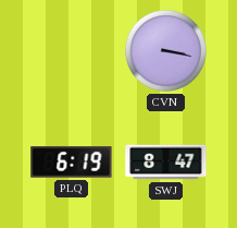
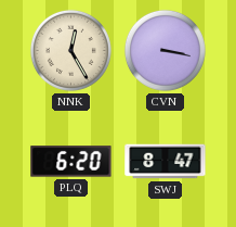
NNK: none -> 12:25 (70, 50)
PLQ: 6:19 -> 6:20 (71, 162)
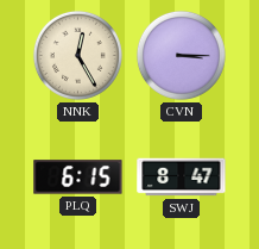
CVN: 3:17 -> 3:15 (181, 55)
PLQ: 6:20 -> 6:15 (78, 178)
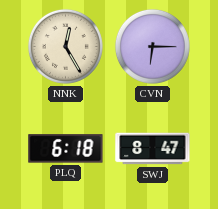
CVN: 3:15 -> 6:15 (152, 46)
PLQ: 6:15 -> 6:18 (66, 149)
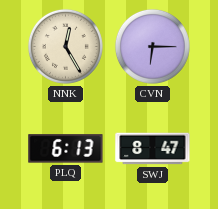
PLQ: 6:18 -> 6:13 (66, 149)
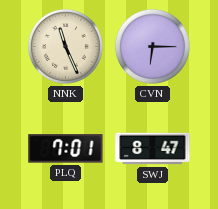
NNK: 12:25 -> 11:26 (65, 46)
PLQ: 6:13 -> 7:01 (66, 149)
